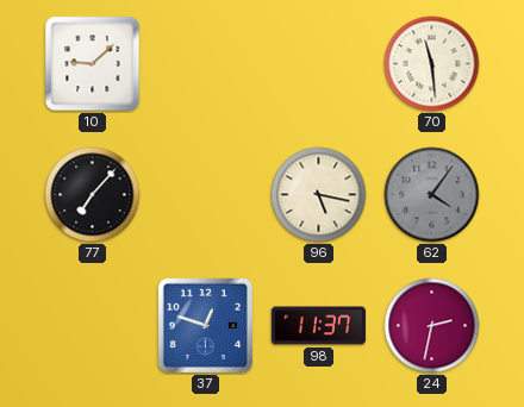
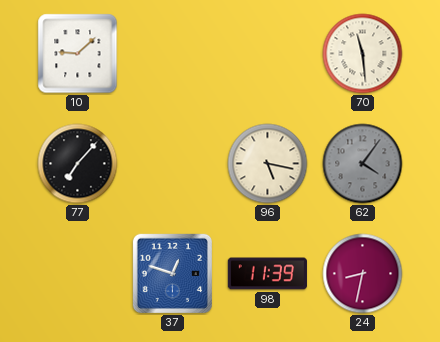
98: 11:37 -> 11:39 (267, 274)
24: 2:32 -> 8:32 (363, 274)
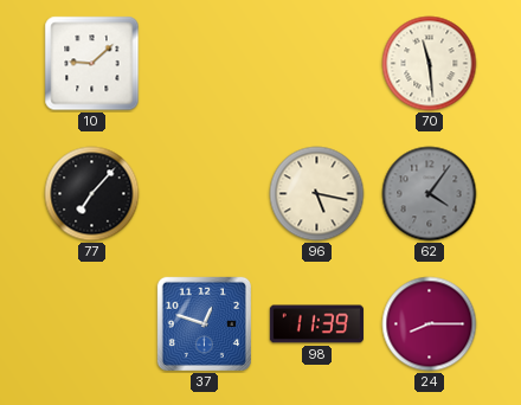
24: 8:32 -> 8:15 (430, 324)
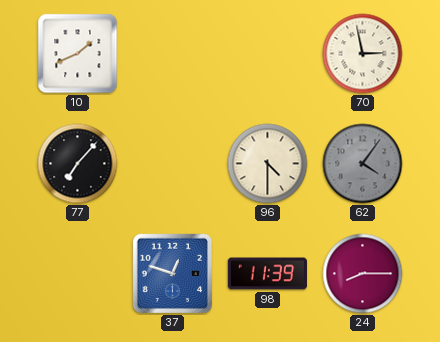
10: 9:08 -> 1:41 (78, 54)
70: 11:29 -> 2:58 (363, 54)
96: 5:17 -> 4:30 (268, 164)
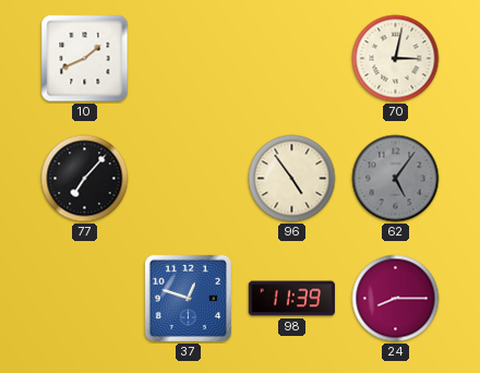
70: 2:58 -> 3:02 (396, 59)
96: 4:30 -> 4:54 (292, 179)
62: 4:06 -> 5:06 (396, 179)
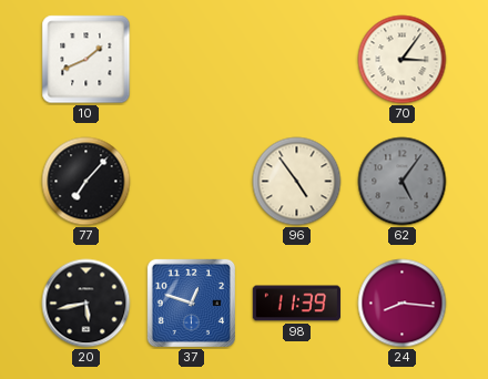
70: 3:02 -> 3:06 (403, 60)
20: none -> 5:43 (87, 304)
24: 8:15 -> 8:16 (403, 304)
